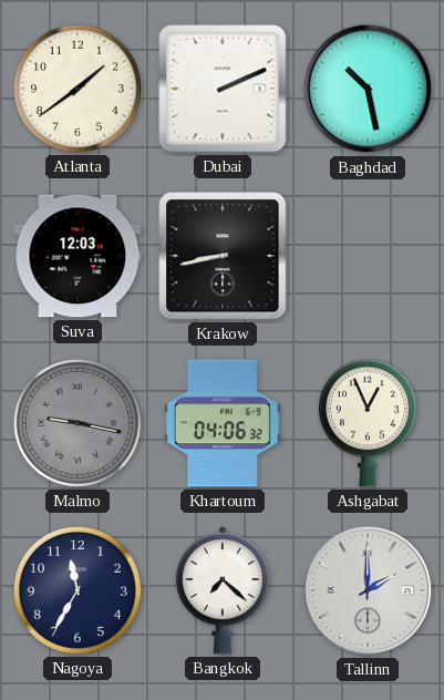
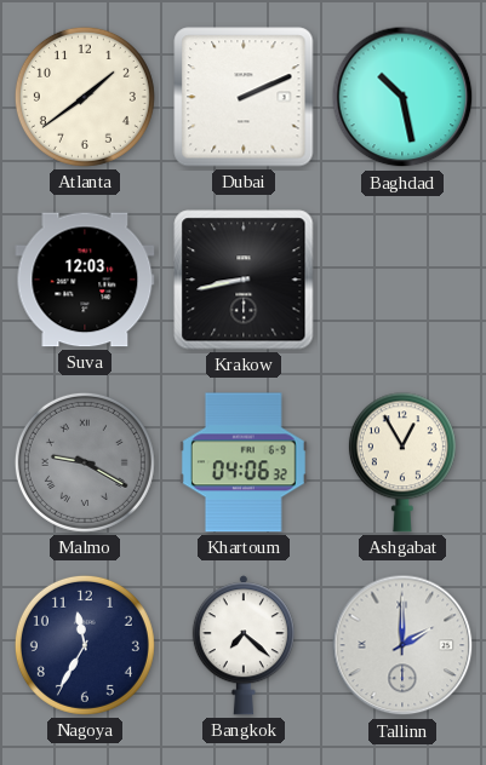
Malmo: 9:17 -> 9:20 (85, 462)
Ashgabat: 12:56 -> 12:55 (402, 462)
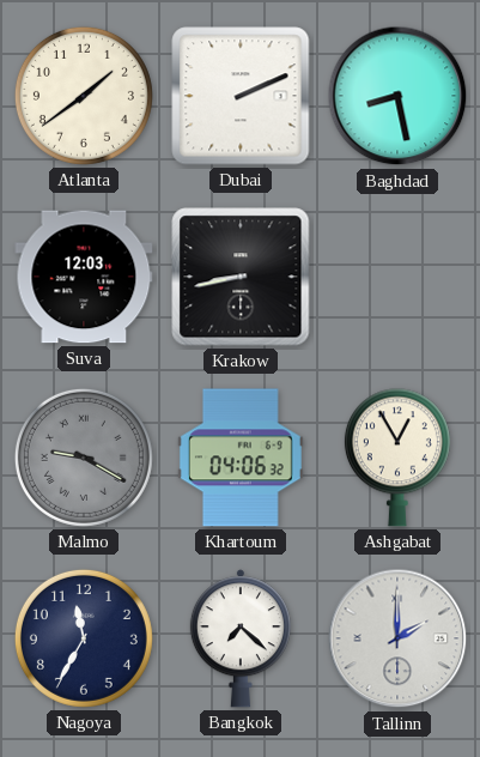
Baghdad: 10:28 -> 8:28 (397, 96)
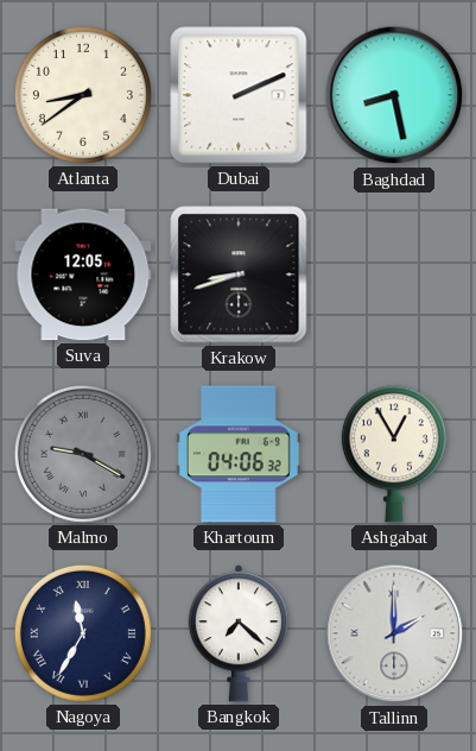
Atlanta: 1:39 -> 8:39 (83, 95)
Suva: 12:03 -> 12:05 (83, 274)
Krakow: 8:43 -> 8:42 (239, 274)
Nagoya numerals: Arabic -> Roman (83, 633)
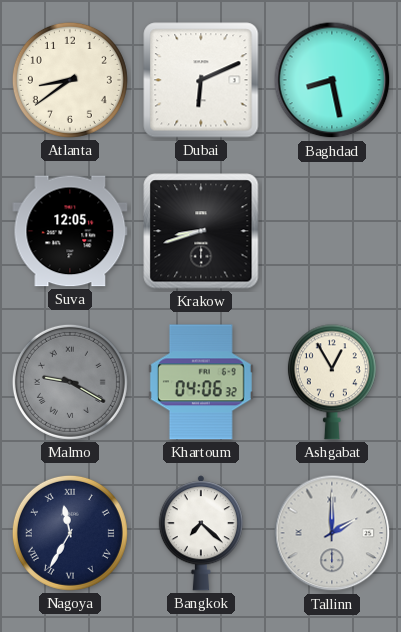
Dubai: 2:11 -> 6:11 (201, 80)
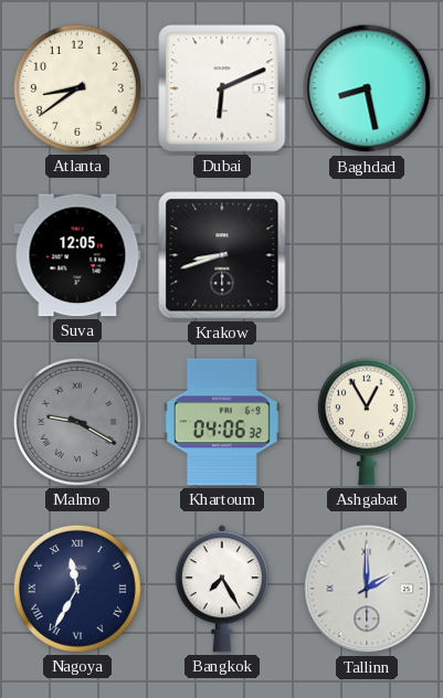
Bangkok: 7:22 -> 7:25 (222, 589)
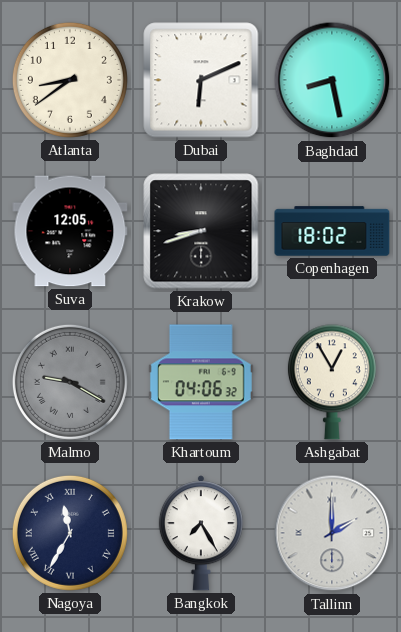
Copenhagen: none -> 18:02 (332, 231)
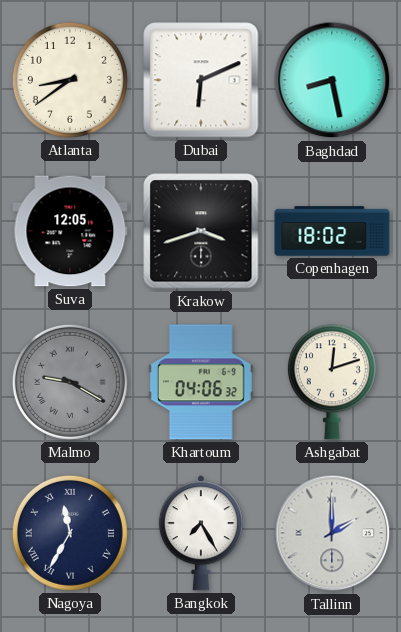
Krakow: 8:42 -> 3:42 (201, 231)
Ashgabat: 12:55 -> 12:12 (332, 382)
